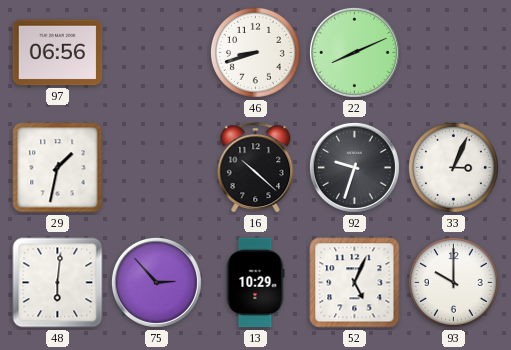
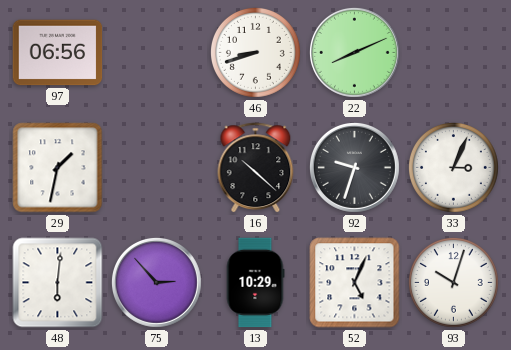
93: 10:00 -> 10:03 (453, 282)
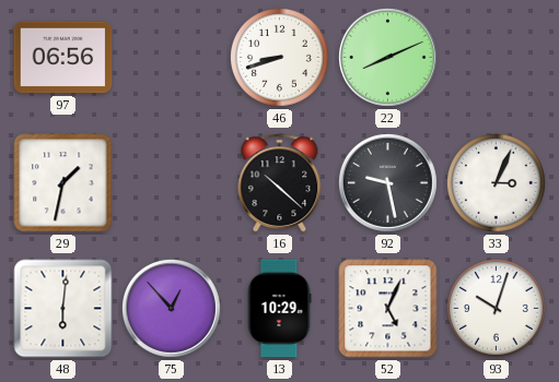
92: 9:33 -> 9:28 (387, 182)
75: 2:53 -> 12:53 (171, 308)
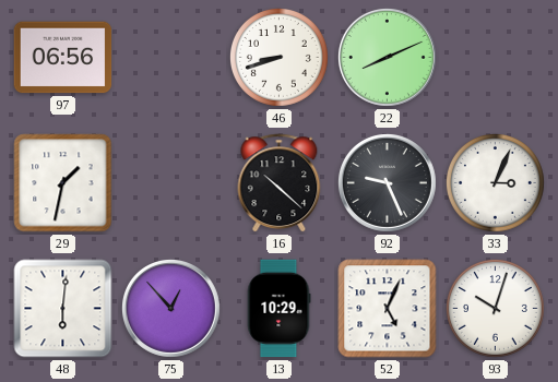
92: 9:28 -> 9:26 (387, 182)
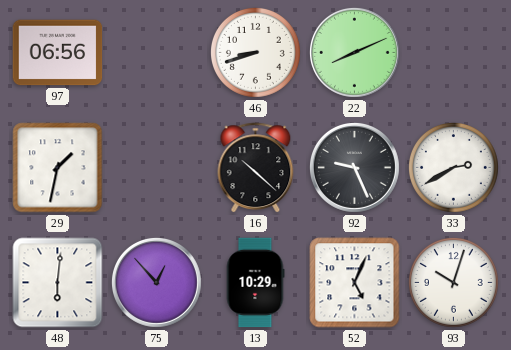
33: 3:04 -> 2:40 (453, 167)
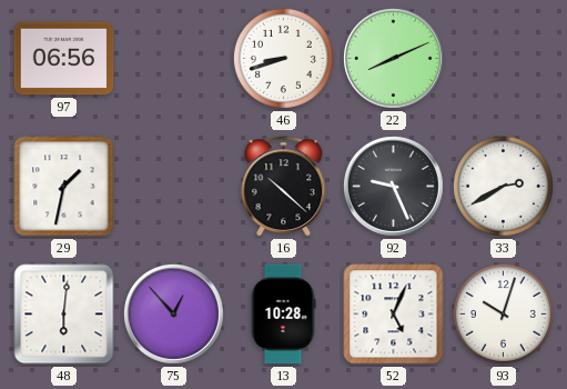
13: 10:29 -> 10:28 (283, 315)
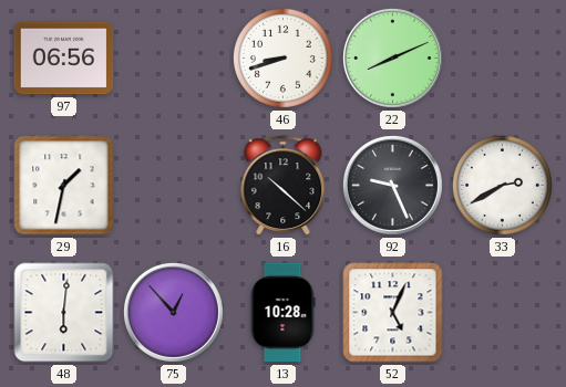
93: 10:03 -> none (503, 313)
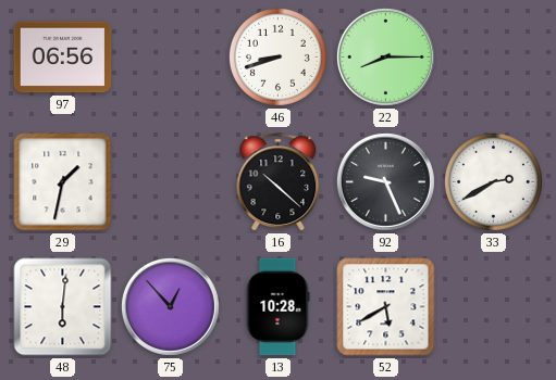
22: 8:11 -> 8:15 (385, 56)
52: 5:04 -> 5:40 (386, 307)
